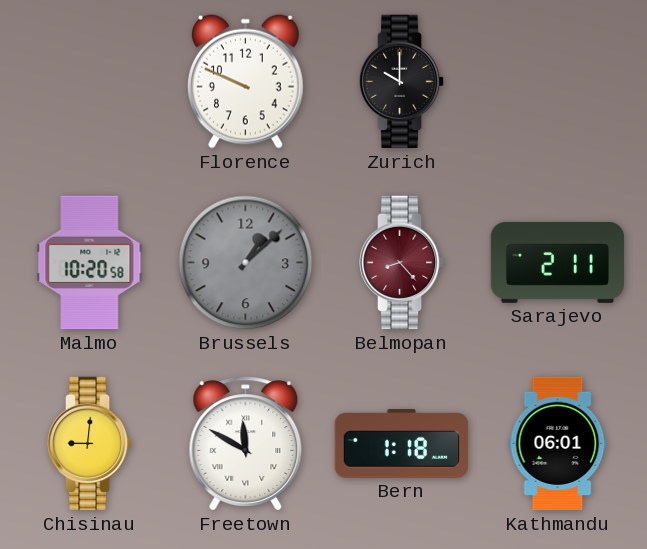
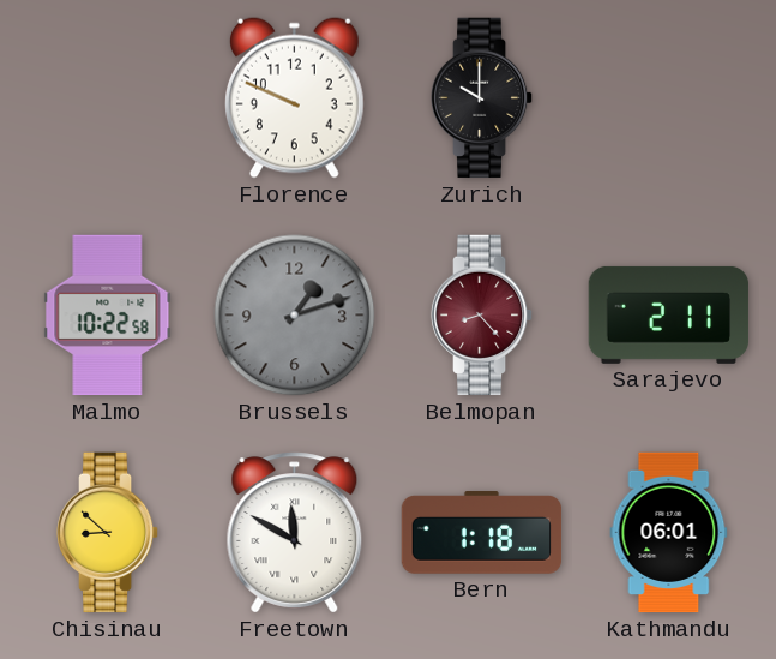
Malmo: 10:20 -> 10:22 (108, 316)
Brussels: 1:08 -> 1:12 (295, 316)
Chisinau: 9:01 -> 8:52 (108, 533)
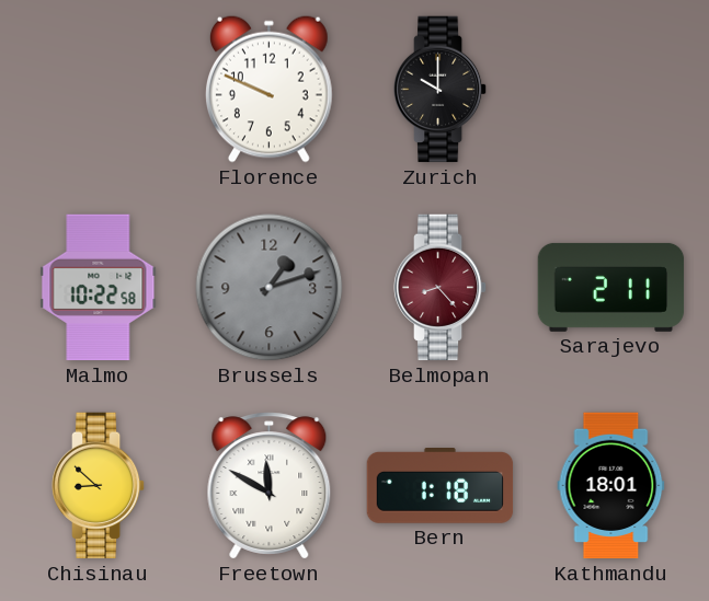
Kathmandu: 06:01 -> 18:01 (611, 486)
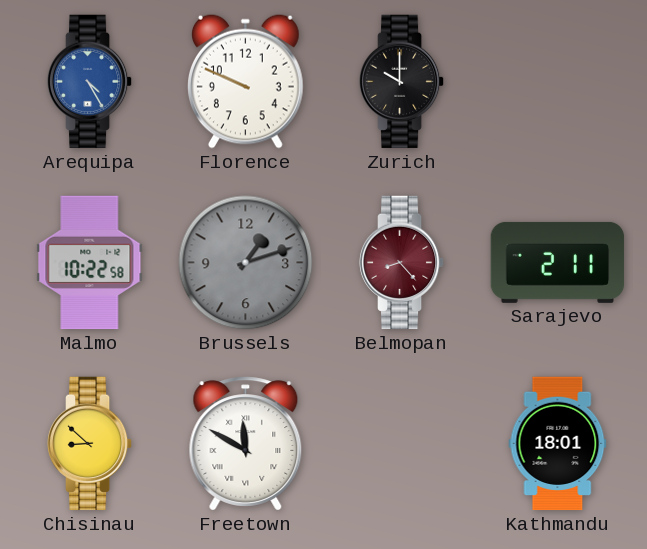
Arequipa: none -> 4:25 (90, 82)
Bern: 1:18 -> none (441, 486)
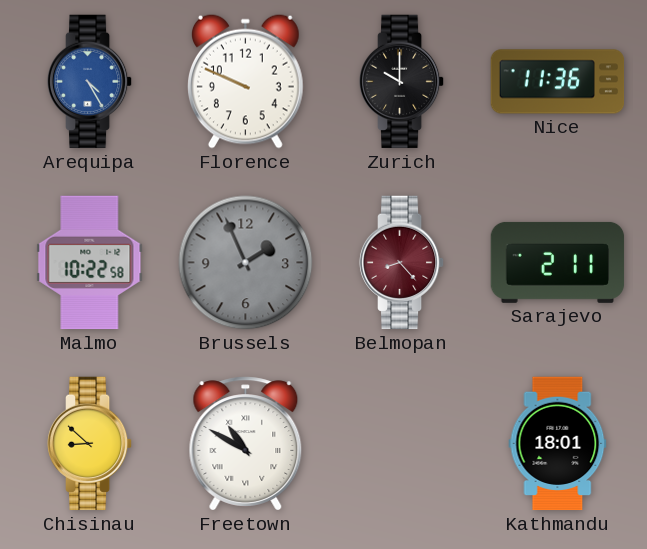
Nice: none -> 11:36 (558, 82)
Brussels: 1:12 -> 1:56 (246, 263)
Freetown: 11:50 -> 10:50 (246, 444)
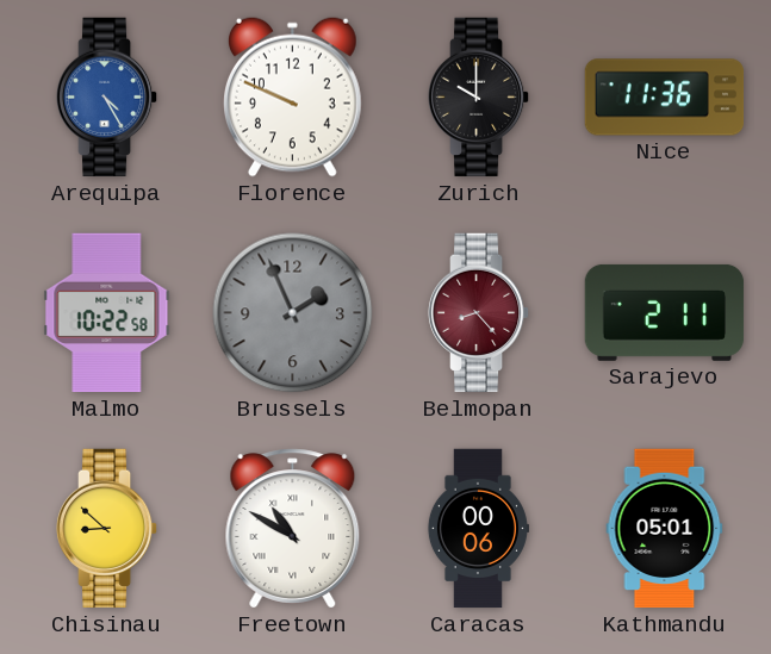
Caracas: none -> 00:06 (478, 529)
Kathmandu: 18:01 -> 05:01 (665, 529)
